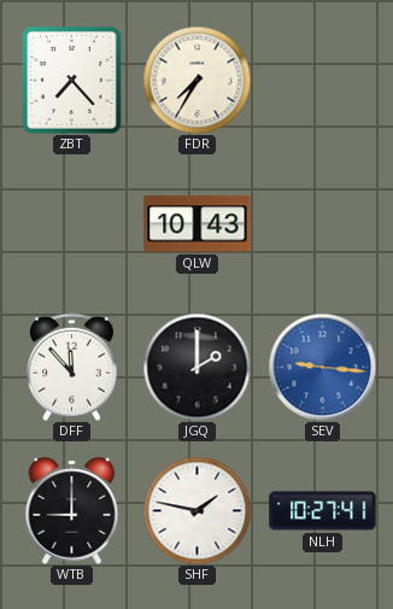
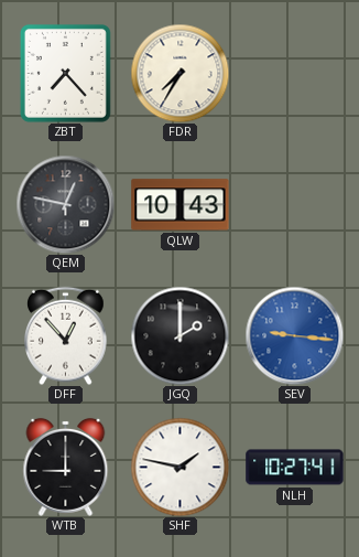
QEM: none -> 12:47 (65, 204)
DFF: 11:53 -> 12:53 (66, 335)
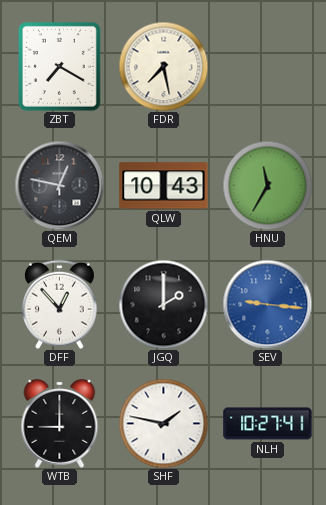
ZBT: 7:23 -> 7:20 (59, 66)
FDR: 7:35 -> 7:28 (163, 66)
HNU: none -> 11:35 (267, 185)
